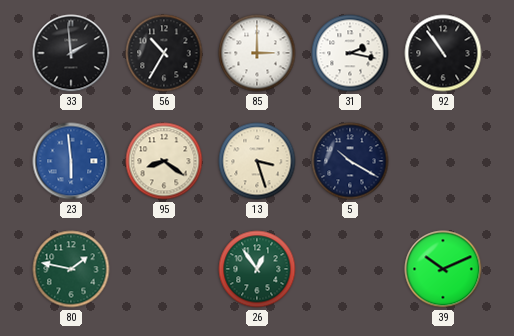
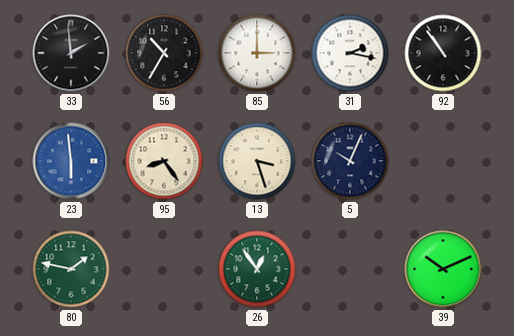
95: 8:21 -> 8:24 (164, 161)
5: 10:20 -> 10:04 (350, 161)
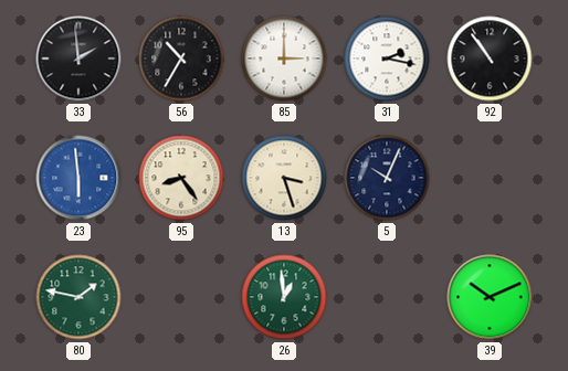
26: 12:54 -> 12:59 (284, 297)
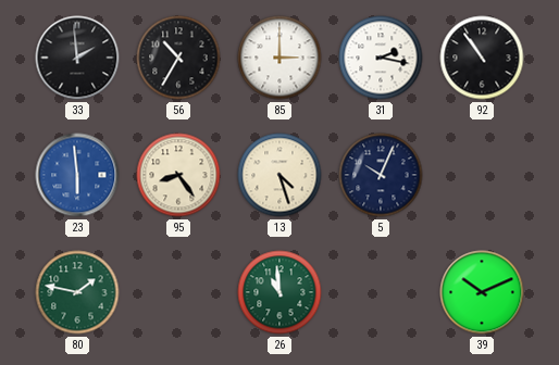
13: 3:27 -> 4:27 (279, 175)
26: 12:59 -> 10:59 (279, 292)
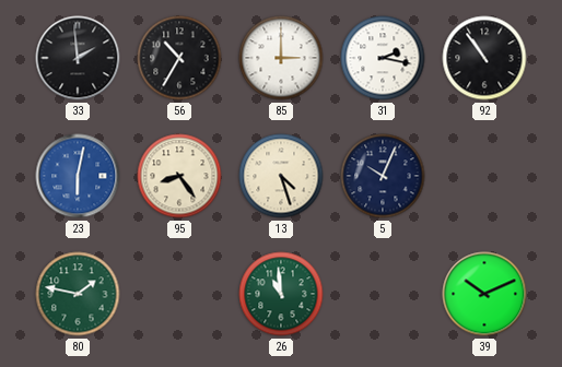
23: 5:59 -> 6:02 (78, 176)
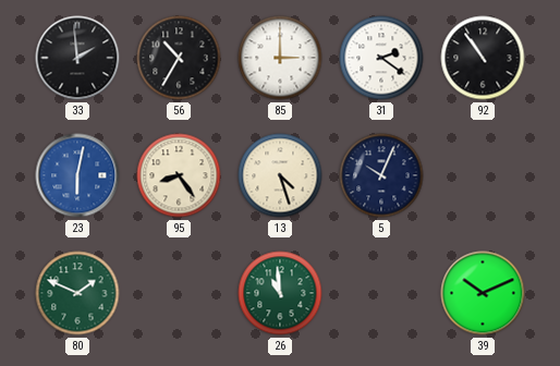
31: 2:17 -> 2:21 (381, 58)
80: 1:47 -> 1:49 (77, 293)
